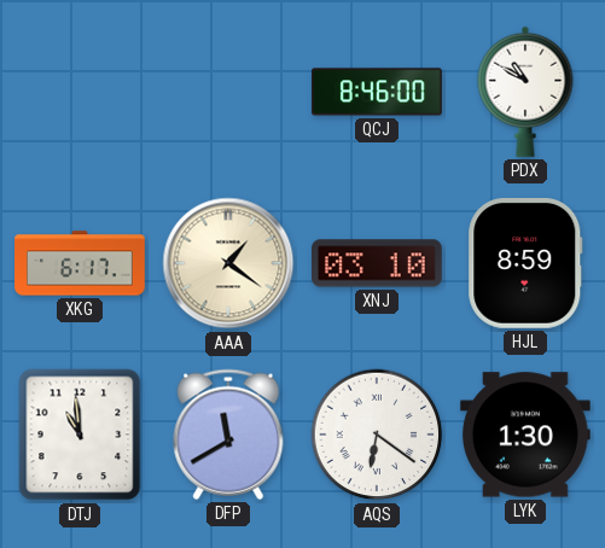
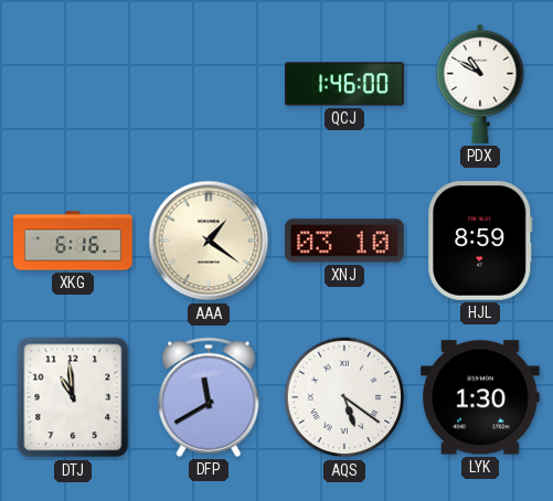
QCJ: 8:46 -> 1:46 (344, 84)
XKG: 6:17 -> 6:16 (73, 241)
AQS: 6:21 -> 5:21 (344, 397)
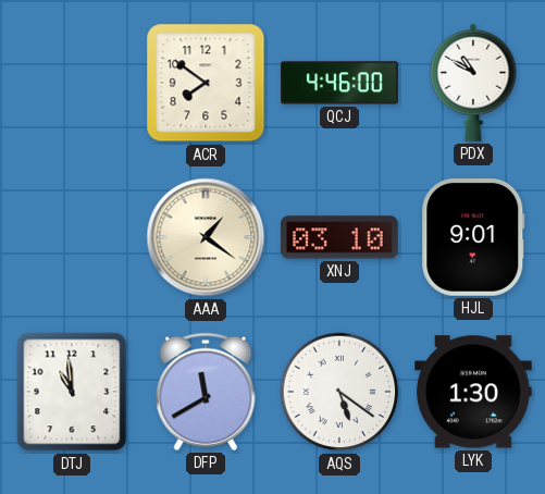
ACR: none -> 7:51 (206, 83)
QCJ: 1:46 -> 4:46 (339, 83)
XKG: 6:16 -> none (73, 241)
HJL: 8:59 -> 9:01 (473, 238)
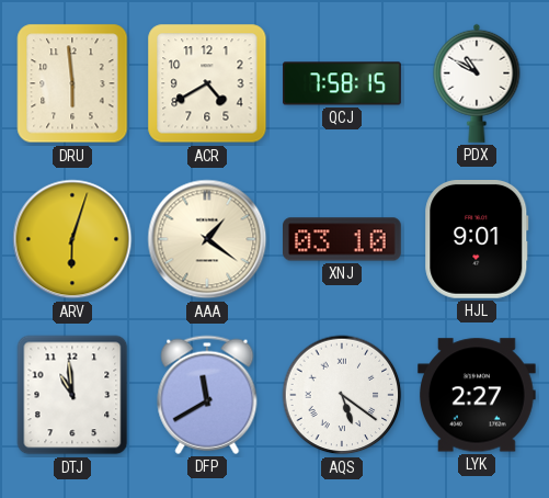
DRU: none -> 5:59 (72, 83)
ACR: 7:51 -> 4:40 (207, 83)
QCJ: 4:46 -> 7:58 (342, 83)
ARV: none -> 6:03 (72, 239)
LYK: 1:30 -> 2:27 (477, 395)
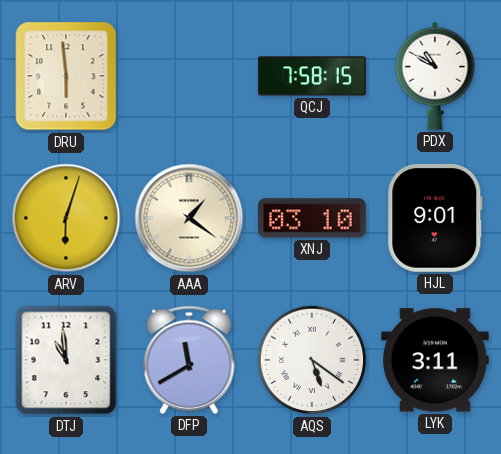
ACR: 4:40 -> none (207, 83)
LYK: 2:27 -> 3:11 (435, 360)
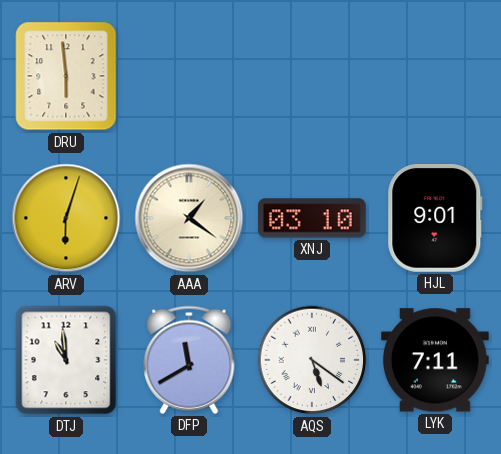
QCJ: 7:58 -> none (312, 76)
PDX: 10:50 -> none (435, 76)
LYK: 3:11 -> 7:11 (435, 360)
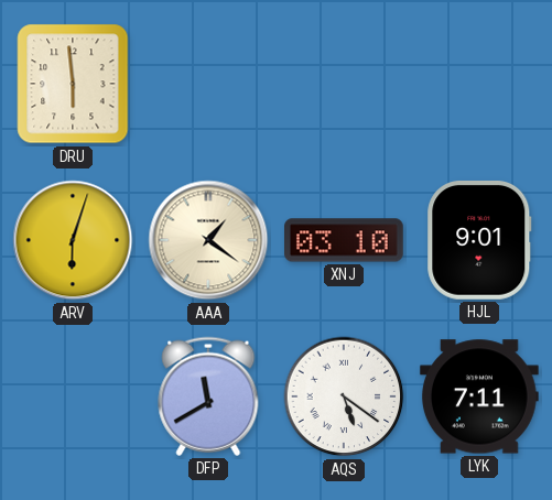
DTJ: 10:59 -> none (66, 360)
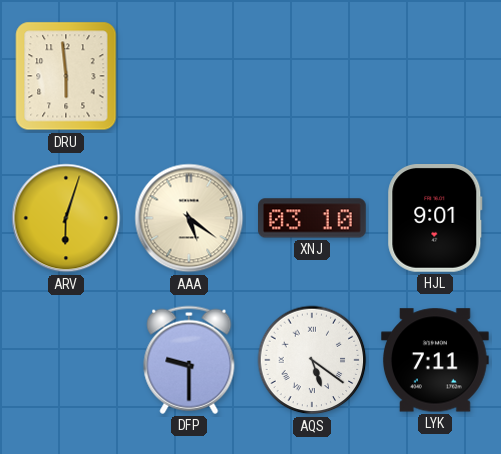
AAA: 1:21 -> 5:21 (189, 218)
DFP: 11:40 -> 9:30 (189, 360)
